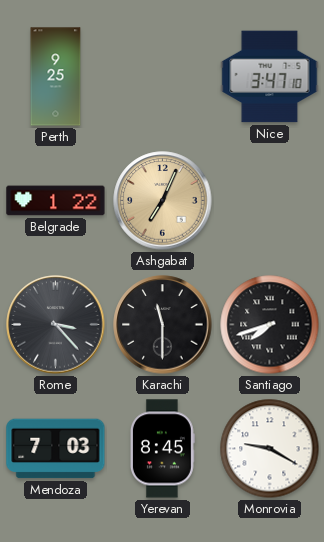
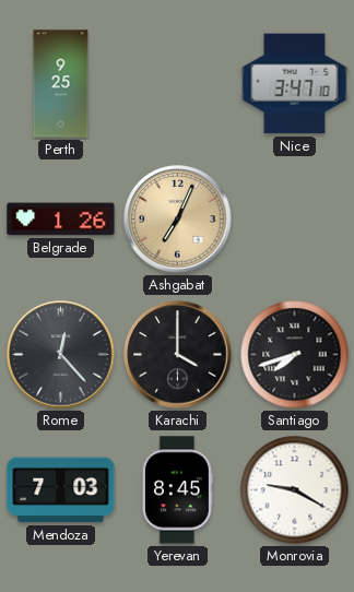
Belgrade: 1:22 -> 1:26 (61, 220)
Rome: 3:23 -> 12:23 (61, 355)
Karachi: 11:30 -> 4:00 (178, 355)
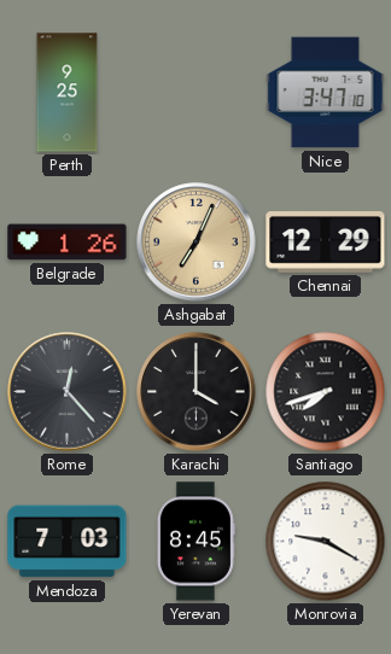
Chennai: none -> 12:29 (326, 243)
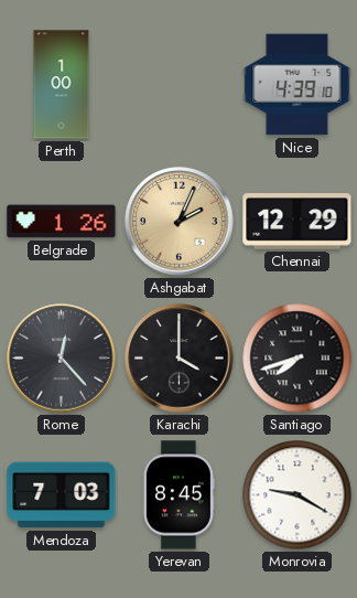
Perth: 9:25 -> 1:00 (62, 85)
Nice: 3:47 -> 4:39 (297, 85)
Ashgabat: 7:04 -> 2:04 (180, 222)
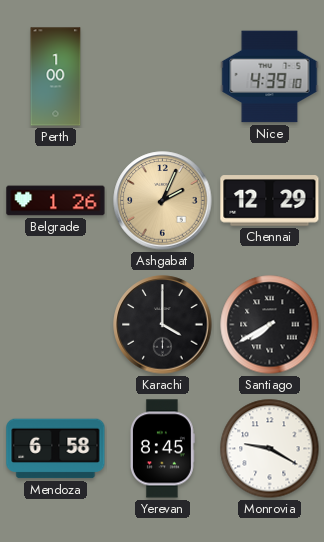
Rome: 12:23 -> none (62, 359)
Santiago: 7:42 -> 7:40 (270, 325)
Mendoza: 7:03 -> 6:58 (56, 449)
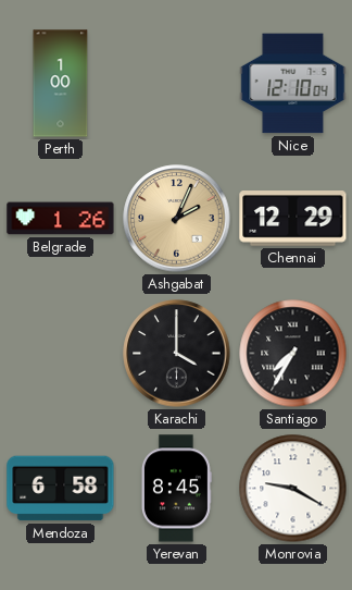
Nice: 4:39 -> 12:10 (293, 84)
Santiago: 7:40 -> 7:35 (293, 354)
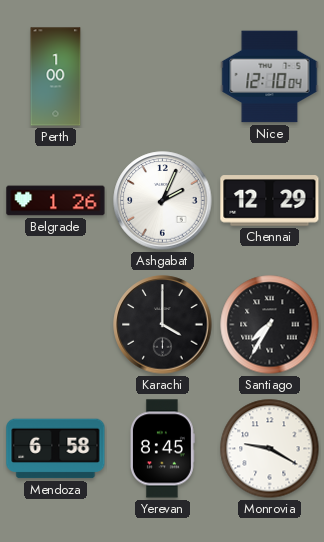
Ashgabat dial: champagne -> white (163, 201)
